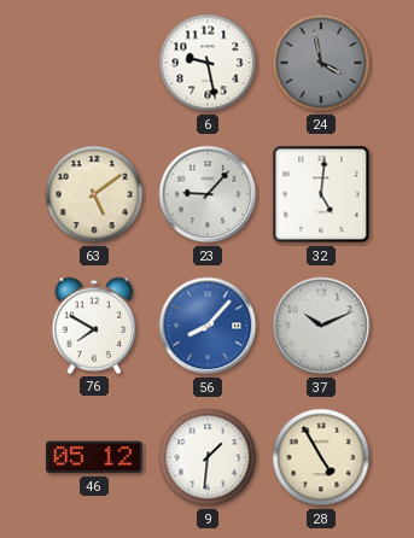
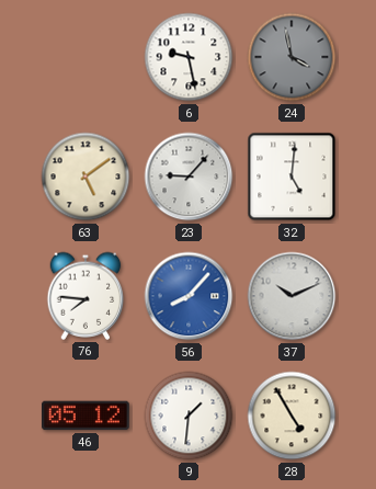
76: 7:50 -> 7:46 (86, 296)
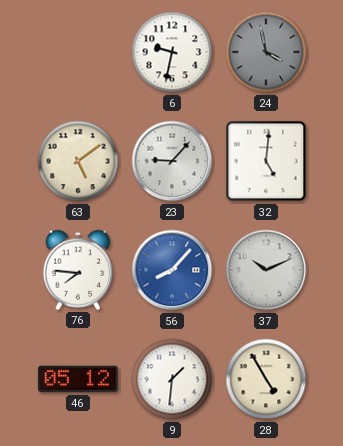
6: 9:28 -> 9:32 (172, 52)
